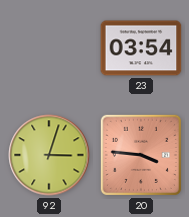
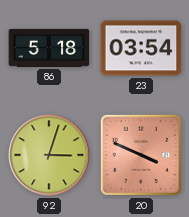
86: none -> 5:18 (49, 48)
20: 3:46 -> 3:49 (141, 155)
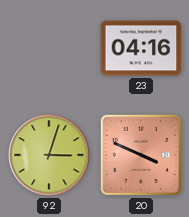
86: 5:18 -> none (49, 48)
23: 03:54 -> 04:16 (141, 48)
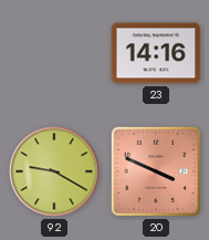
23: 04:16 -> 14:16 (156, 53)
92: 3:03 -> 9:20 (54, 171)
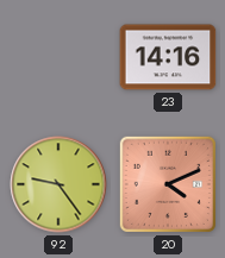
92: 9:20 -> 9:24 (58, 184)
20: 3:49 -> 4:11 (168, 184)
